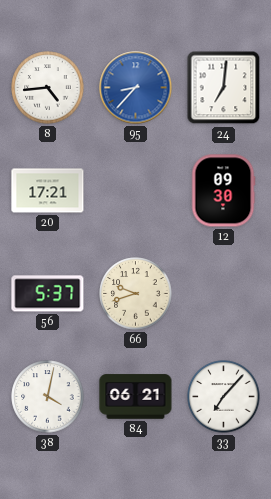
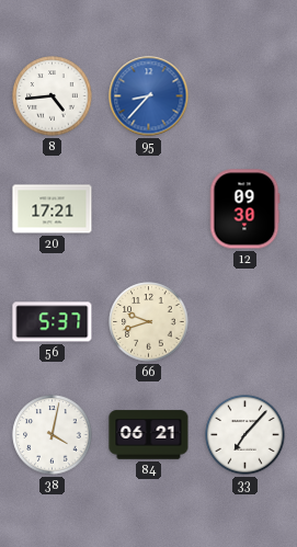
24: 7:01 -> none (224, 88)
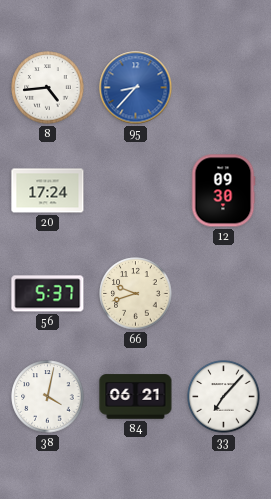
20: 17:21 -> 17:24 (48, 191)
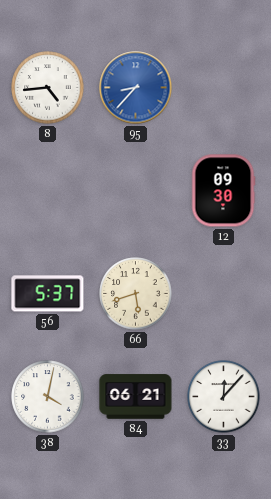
20: 17:24 -> none (48, 191)
66: 9:42 -> 5:42 (136, 294)
33: 7:07 -> 12:07 (224, 397)
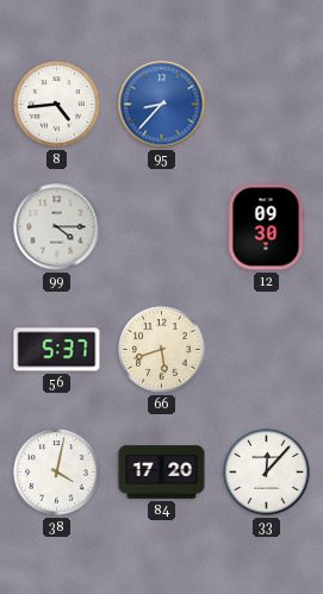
99: none -> 4:15 (57, 227)
84: 06:21 -> 17:20 (162, 473)
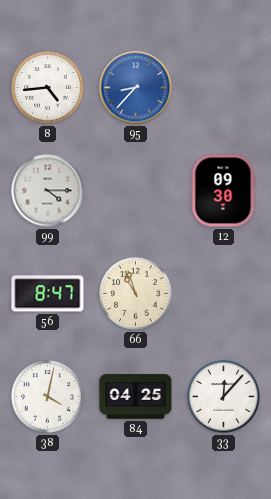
56: 5:37 -> 8:47 (48, 294)
66: 5:42 -> 10:57 (136, 294)
84: 17:20 -> 04:25 (136, 397)
